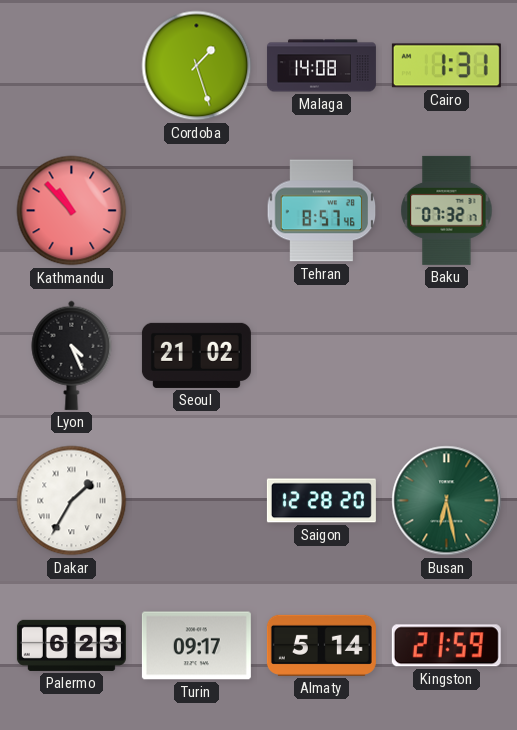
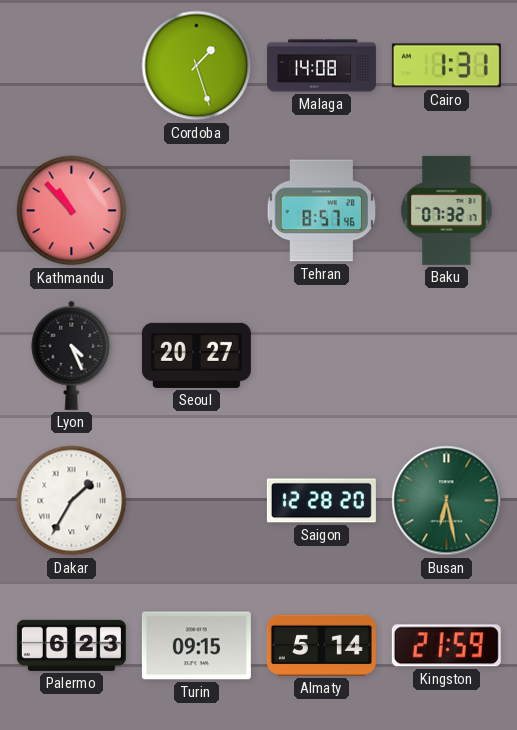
Seoul: 21:02 -> 20:27 (196, 355)
Turin: 09:17 -> 09:15 (196, 646)
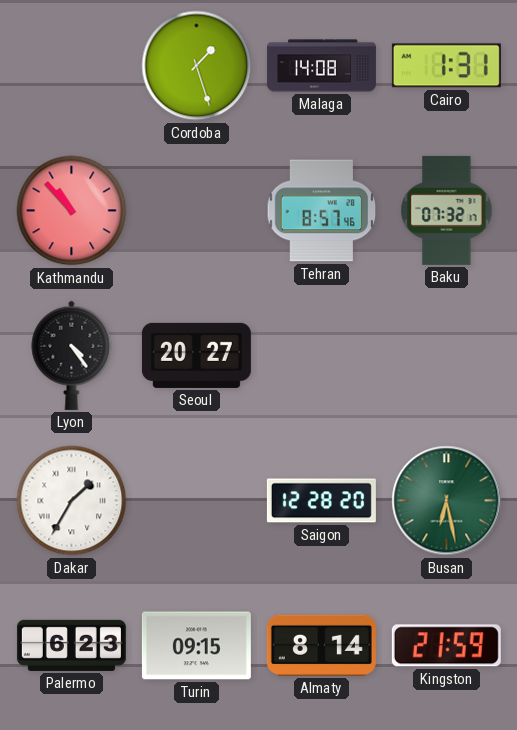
Lyon: 4:26 -> 4:24 (72, 355)
Almaty: 5:14 -> 8:14 (321, 645)
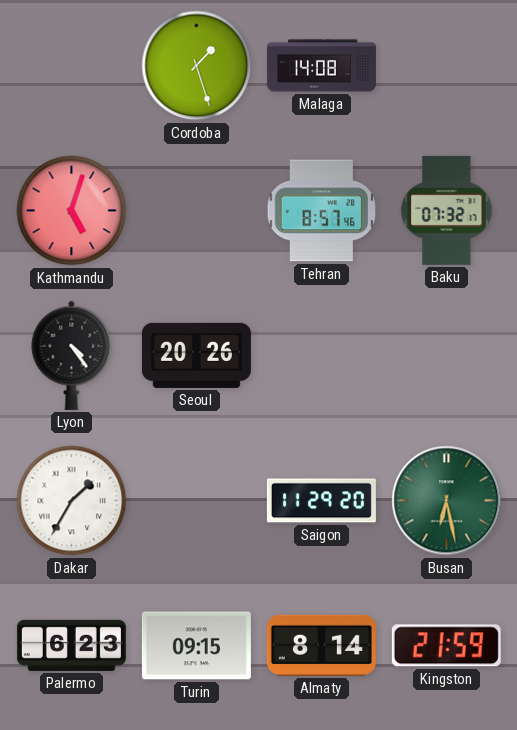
Cairo: 1:31 -> none (446, 66)
Kathmandu: 10:53 -> 5:03 (72, 211)
Seoul: 20:27 -> 20:26 (196, 355)
Saigon: 12:28 -> 11:29 (321, 501)
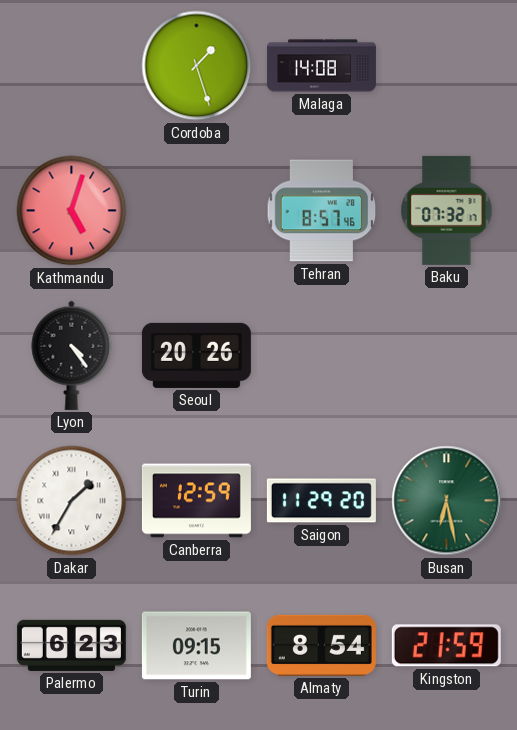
Canberra: none -> 12:59 (196, 501)
Almaty: 8:14 -> 8:54 (321, 645)
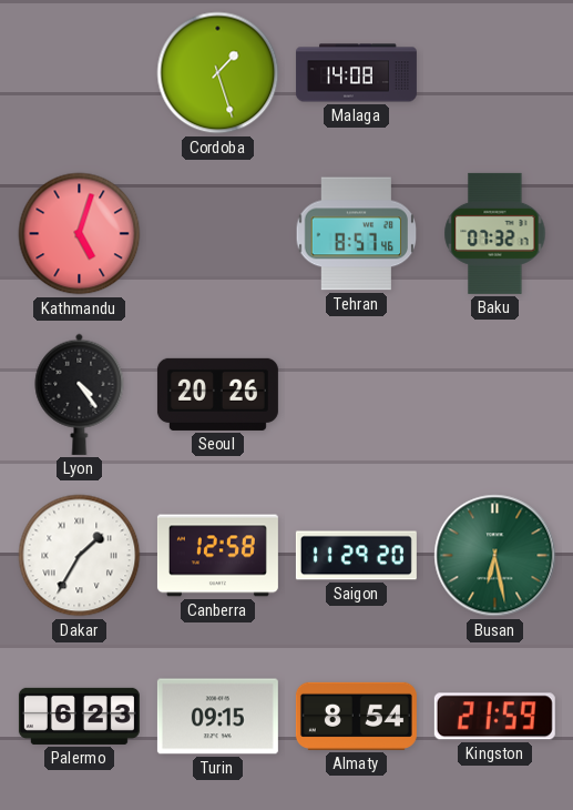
Canberra: 12:59 -> 12:58 (217, 556)
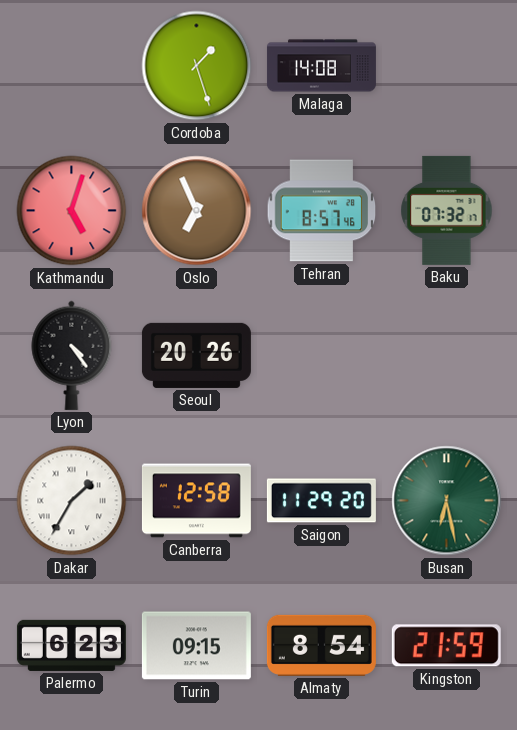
Oslo: none -> 6:56 (197, 211)
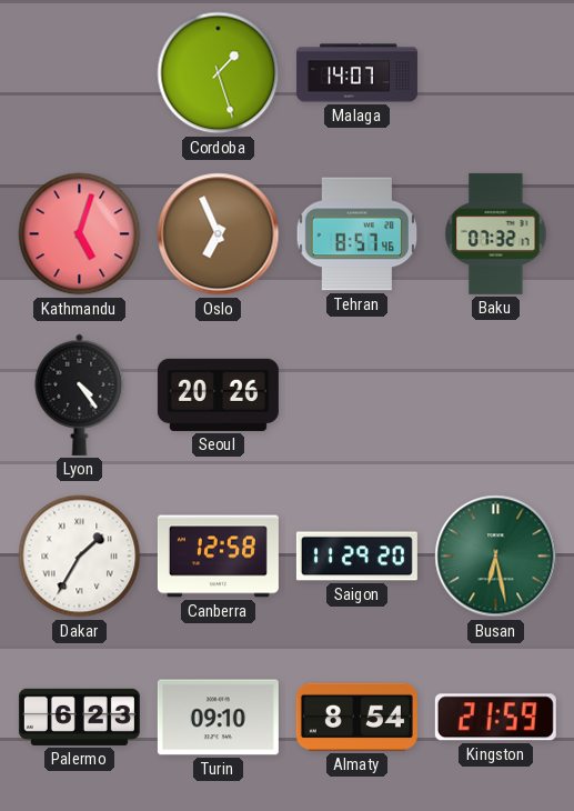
Malaga: 14:08 -> 14:07 (356, 73)
Turin: 09:15 -> 09:10 (218, 718)
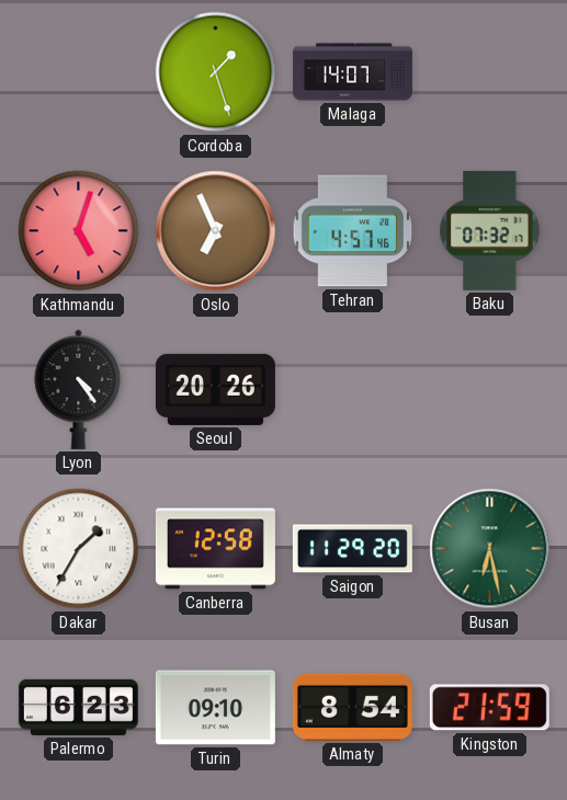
Tehran: 8:57 -> 4:57 (353, 231)
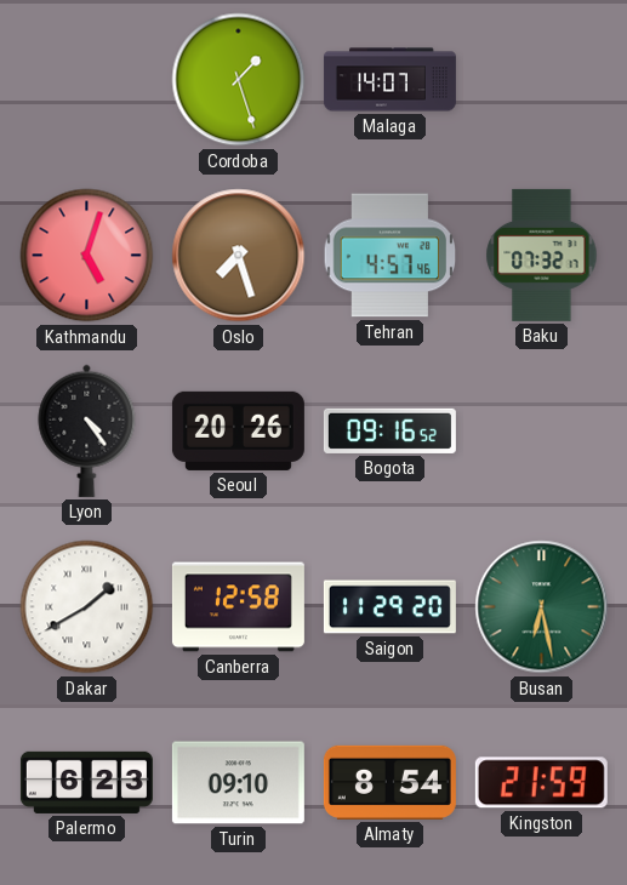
Oslo: 6:56 -> 7:27 (239, 256)
Bogota: none -> 09:16 (389, 430)
Dakar: 1:35 -> 1:40 (87, 607)
